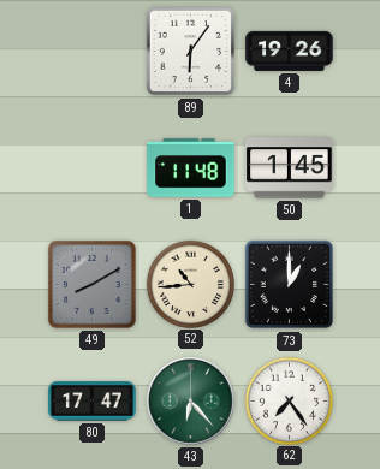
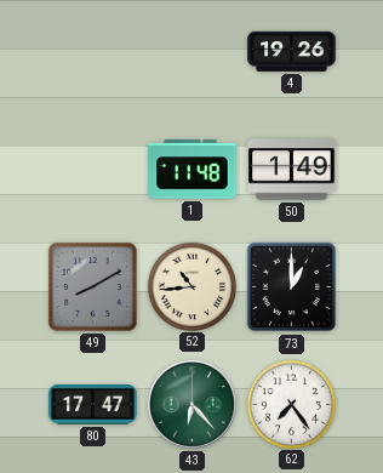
89: 6:06 -> none (191, 52)
50: 1:45 -> 1:49 (292, 170)
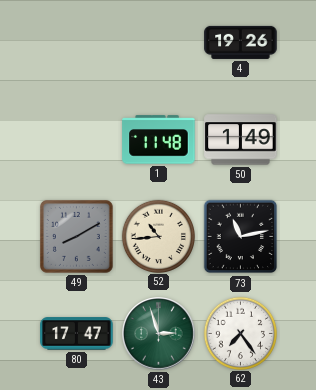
73: 1:00 -> 11:13 (241, 237)
43: 6:23 -> 2:57 (159, 334)
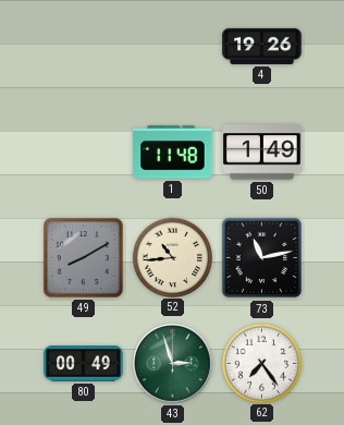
80: 17:47 -> 00:49 (84, 364)
